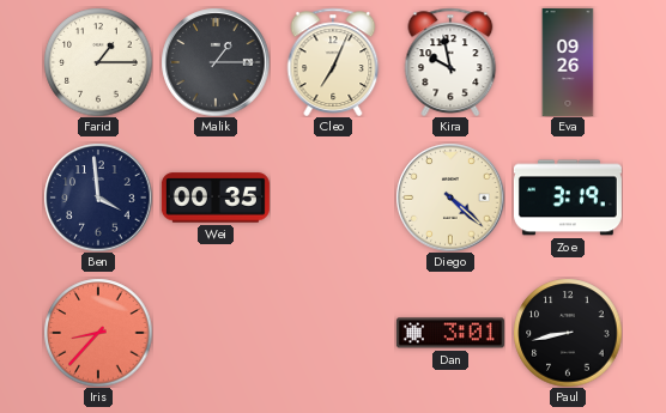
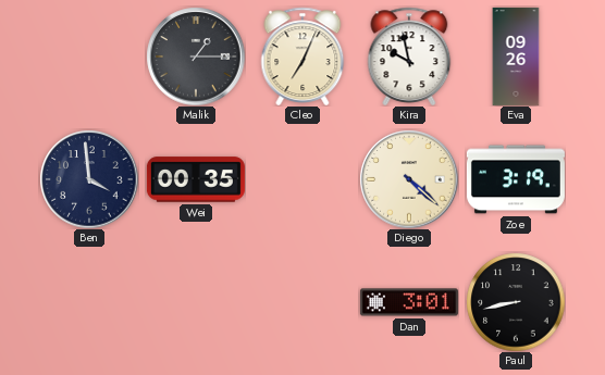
Farid: 1:15 -> none (98, 62)
Iris: 8:37 -> none (98, 333)
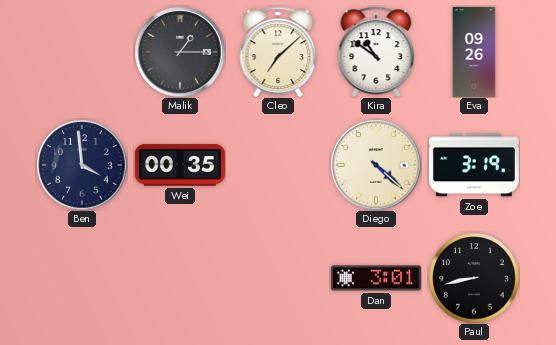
Cleo: 7:04 -> 7:08 (278, 52)
Kira: 9:58 -> 10:51 (376, 52)
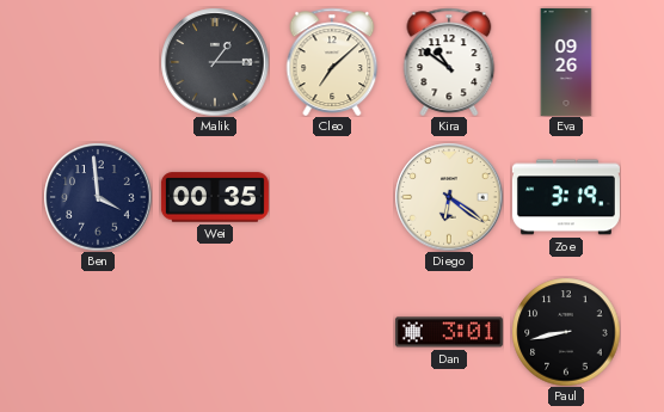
Diego: 4:22 -> 6:21 (449, 197)
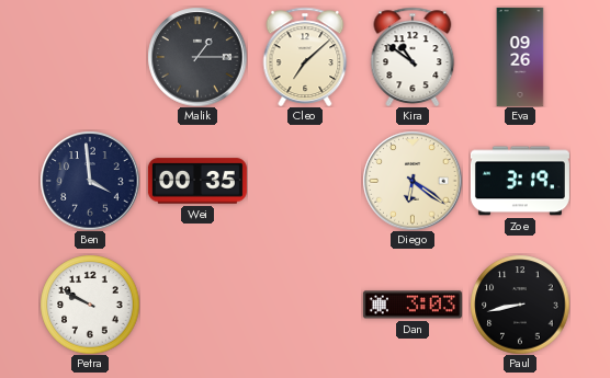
Petra: none -> 9:50 (90, 305)
Dan: 3:01 -> 3:03 (413, 305)
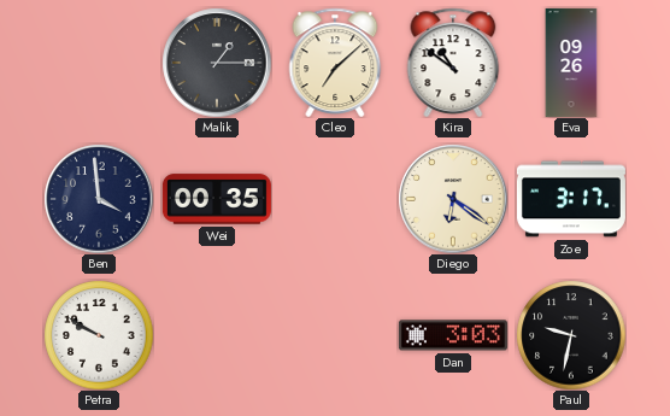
Zoe: 3:19 -> 3:17 (571, 199)
Paul: 8:43 -> 9:32 (571, 335)
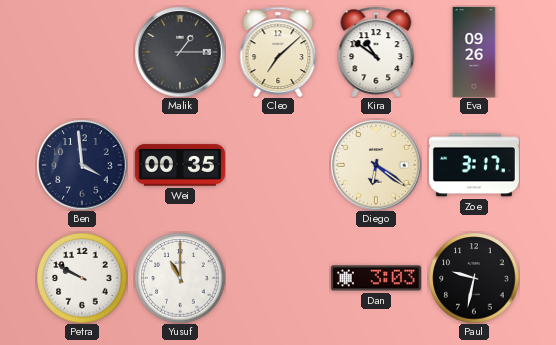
Yusuf: none -> 11:00 (180, 278)
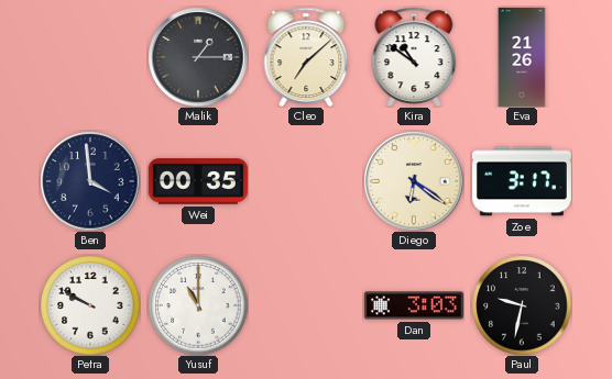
Eva: 09:26 -> 21:26 (522, 57)
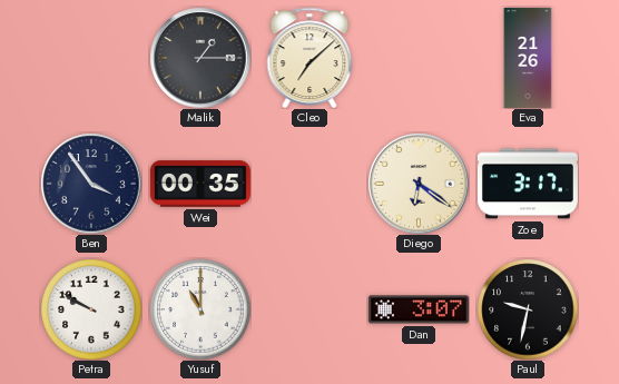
Kira: 10:51 -> none (414, 57)
Ben: 3:59 -> 3:54 (91, 184)
Dan: 3:03 -> 3:07 (419, 309)
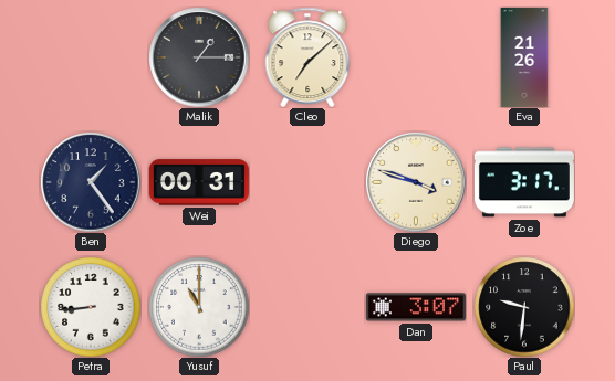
Ben: 3:54 -> 1:24 (91, 182)
Wei: 00:35 -> 00:31 (199, 182)
Diego: 6:21 -> 3:48 (416, 182)
Petra: 9:50 -> 8:44 (91, 307)
Paul: 9:32 -> 9:31 (524, 307)
